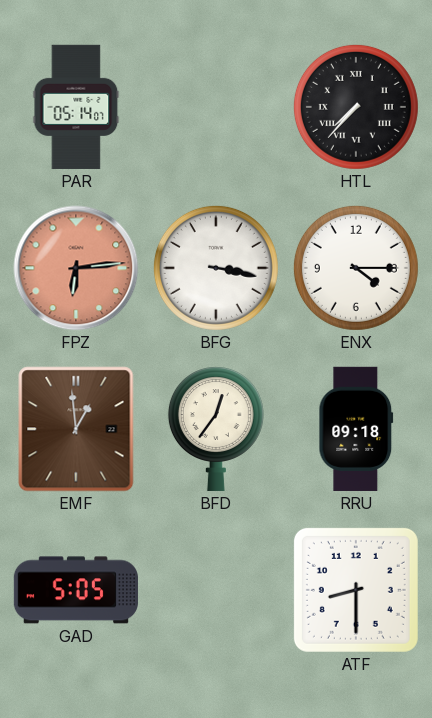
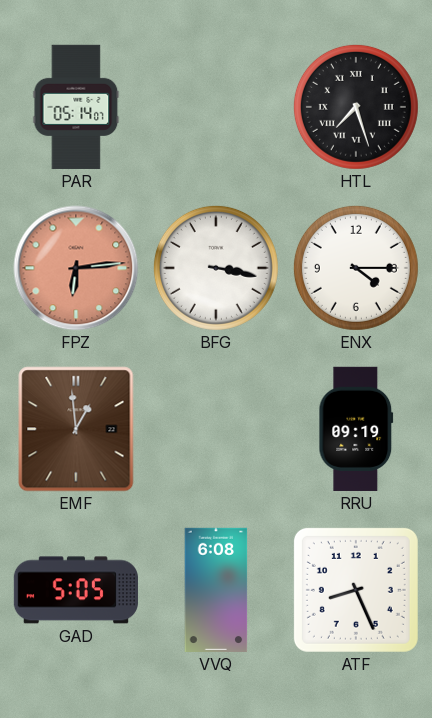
HTL: 7:37 -> 7:27 (356, 107)
BFD: 12:36 -> none (216, 429)
RRU: 09:18 -> 09:19 (356, 429)
VVQ: none -> 6:08 (216, 590)
ATF: 8:30 -> 8:26 (356, 590)
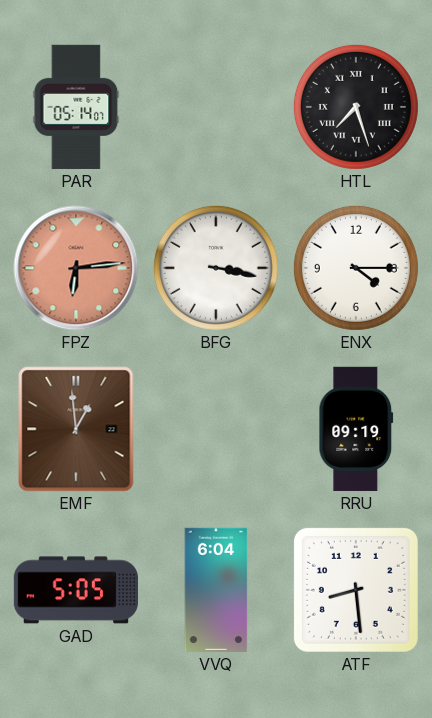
VVQ: 6:08 -> 6:04 (216, 590)
ATF: 8:26 -> 8:29 (356, 590)
